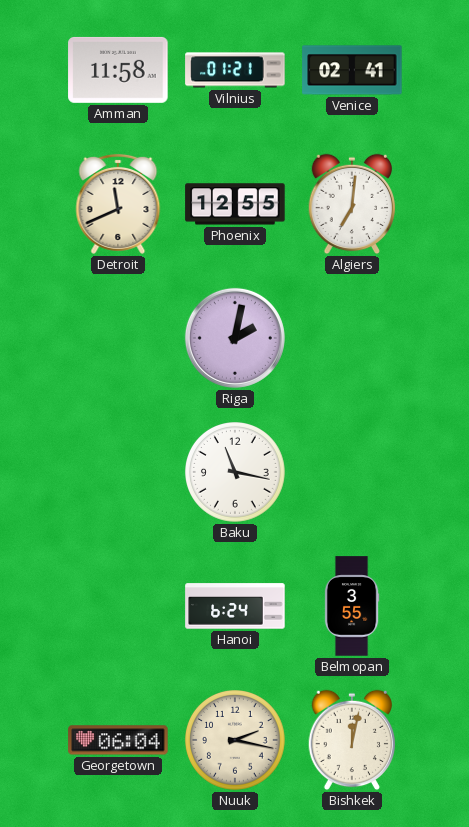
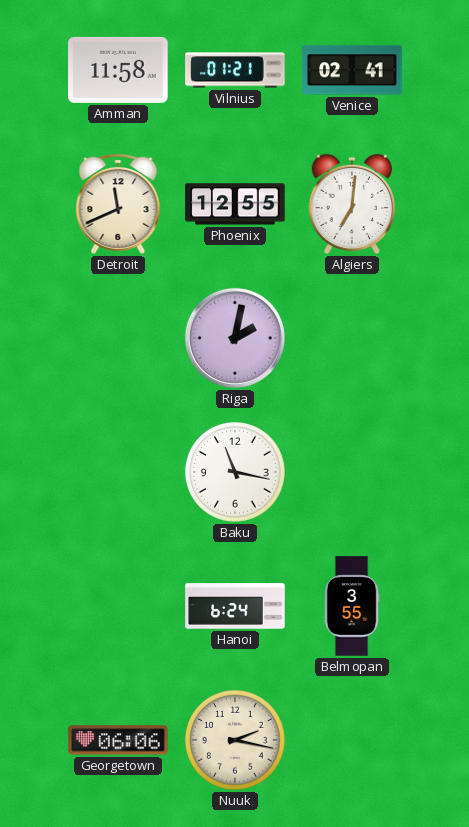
Georgetown: 06:04 -> 06:06 (118, 740)
Bishkek: 12:02 -> none (351, 740)
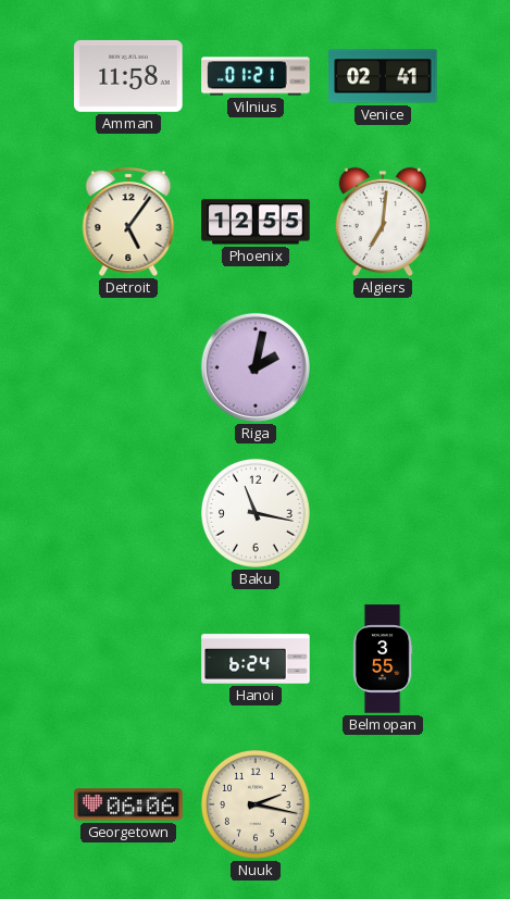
Detroit: 11:41 -> 5:06 (128, 222)
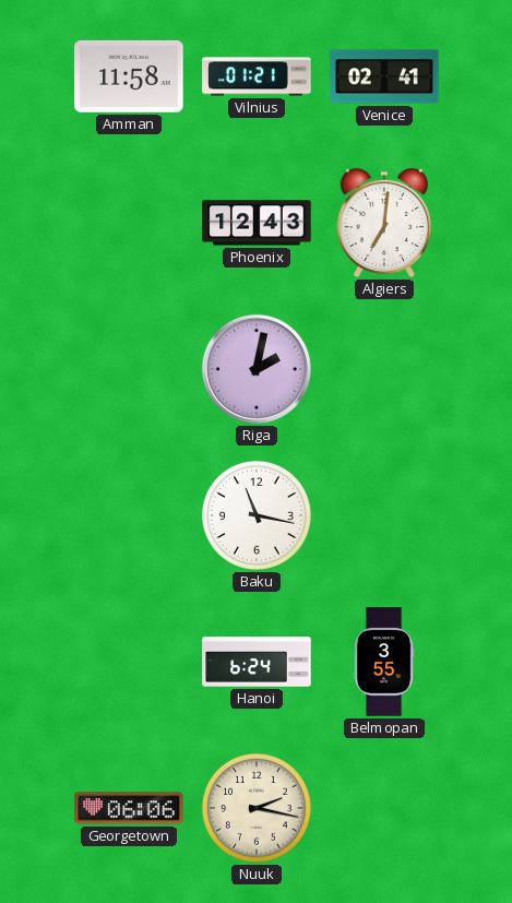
Detroit: 5:06 -> none (128, 222)
Phoenix: 12:55 -> 12:43 (257, 223)
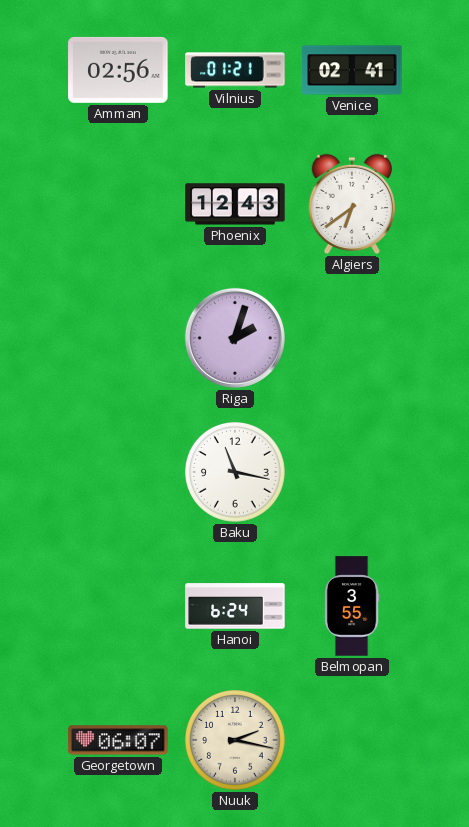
Amman: 11:58 -> 02:56 (118, 70)
Algiers: 7:01 -> 6:39 (351, 204)
Riga: 2:02 -> 2:03 (235, 338)
Georgetown: 06:06 -> 06:07 (118, 740)
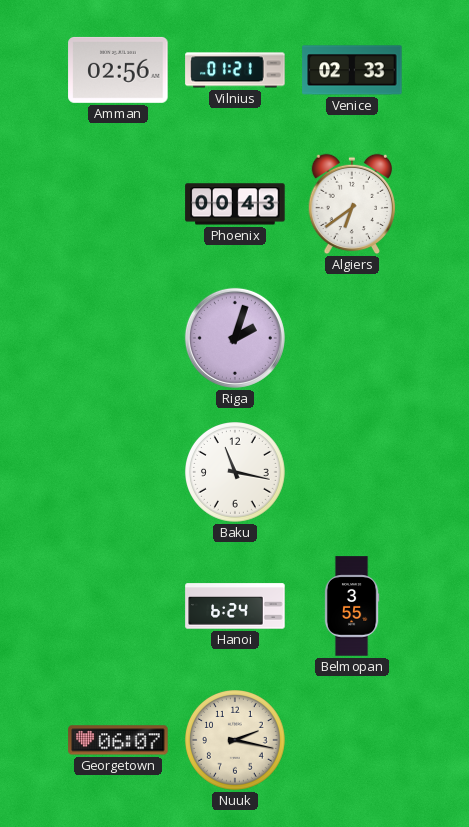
Venice: 02:41 -> 02:33 (352, 70)
Phoenix: 12:43 -> 00:43 (235, 204)
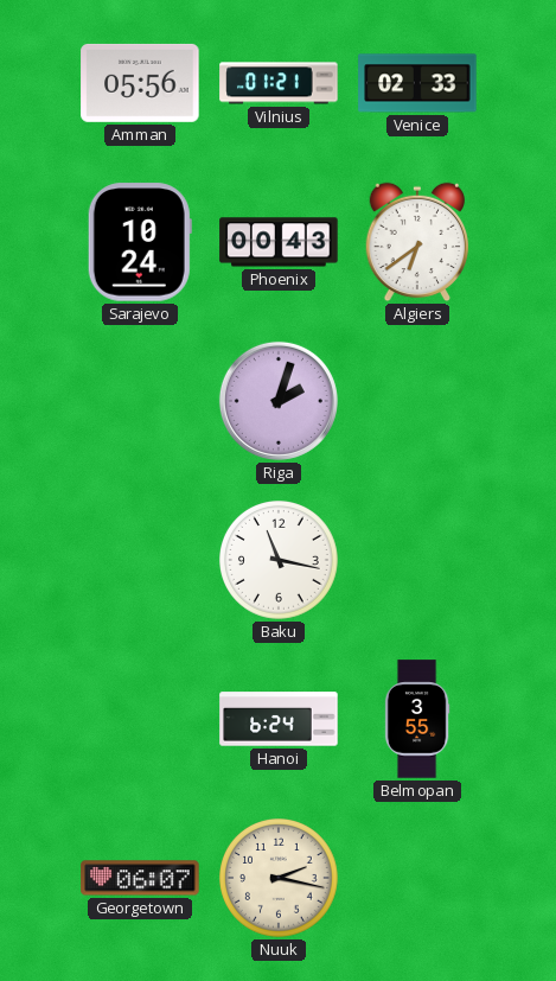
Amman: 02:56 -> 05:56 (140, 83)
Sarajevo: none -> 10:24 (140, 242)
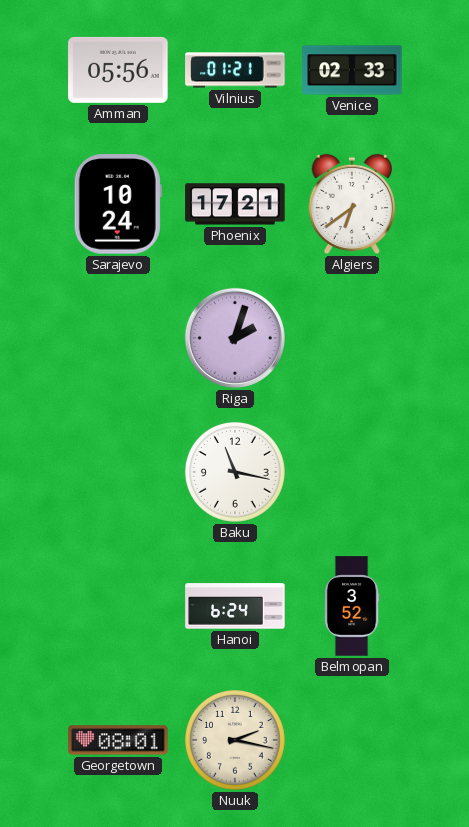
Phoenix: 00:43 -> 17:21 (235, 204)
Belmopan: 3:55 -> 3:52 (352, 606)
Georgetown: 06:07 -> 08:01 (118, 740)
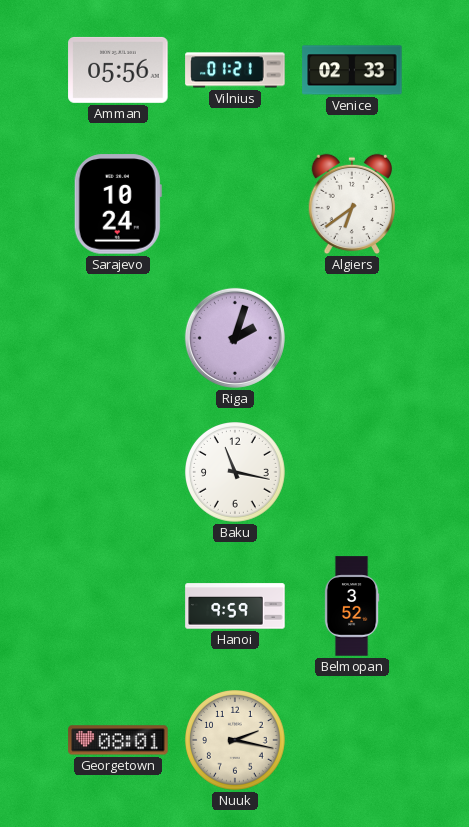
Phoenix: 17:21 -> none (235, 204)
Hanoi: 6:24 -> 9:59 (235, 606)
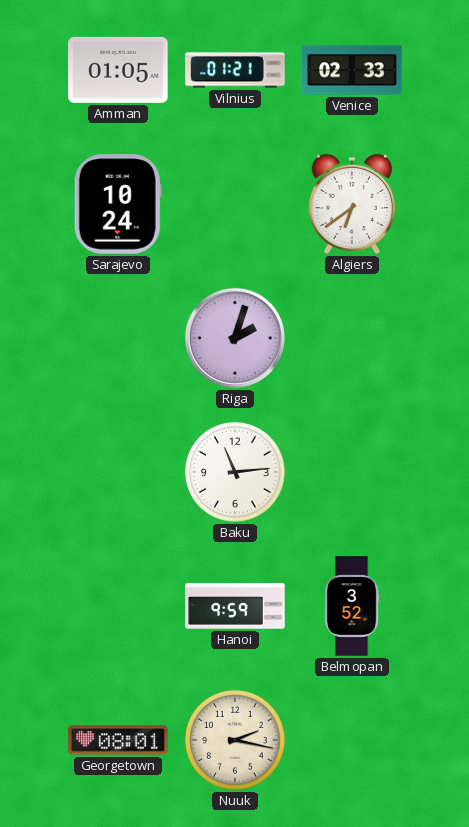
Amman: 05:56 -> 01:05 (118, 70)
Baku: 11:17 -> 11:14 (236, 473)
